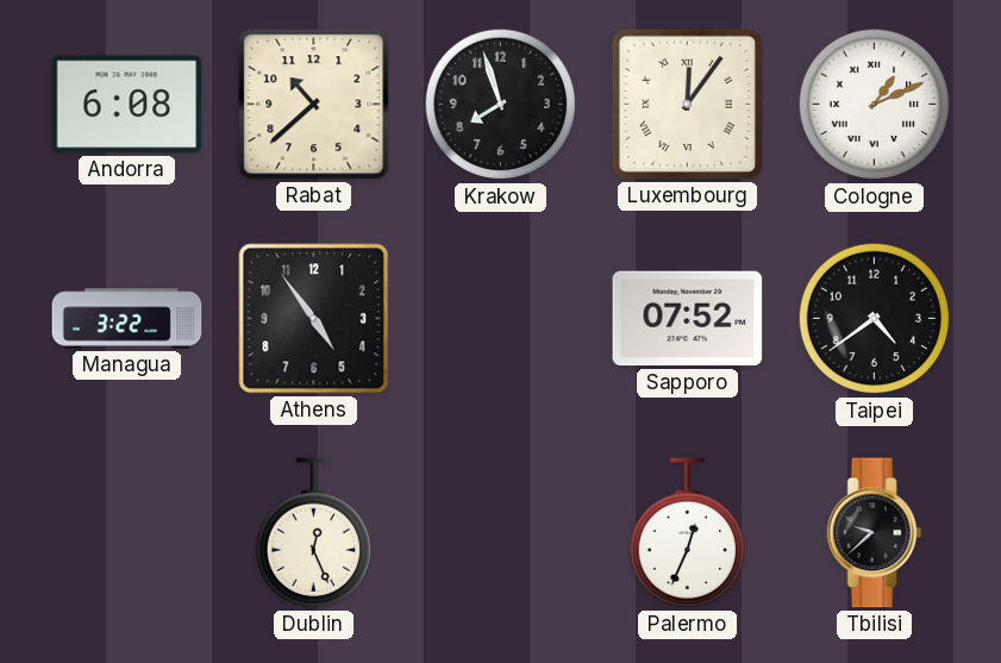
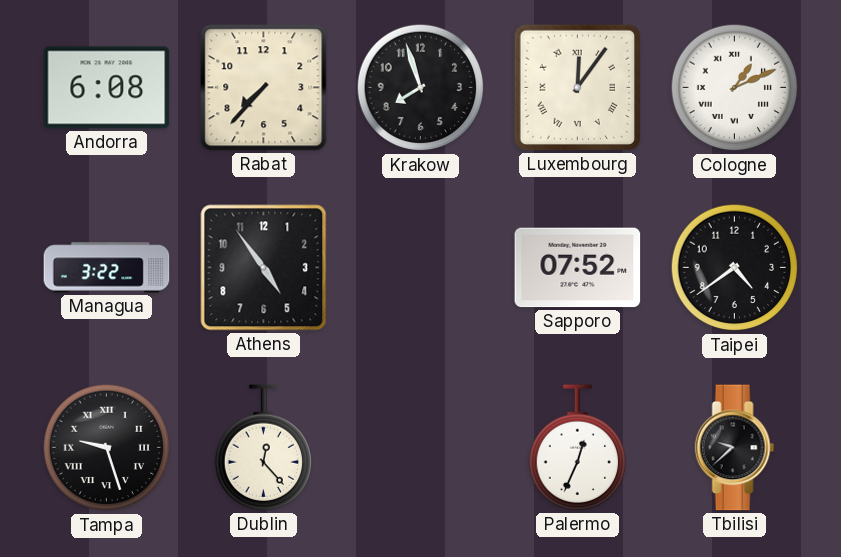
Rabat: 10:38 -> 7:37 (264, 88)
Tampa: none -> 9:27 (107, 448)
Dublin: 12:26 -> 12:23 (263, 448)
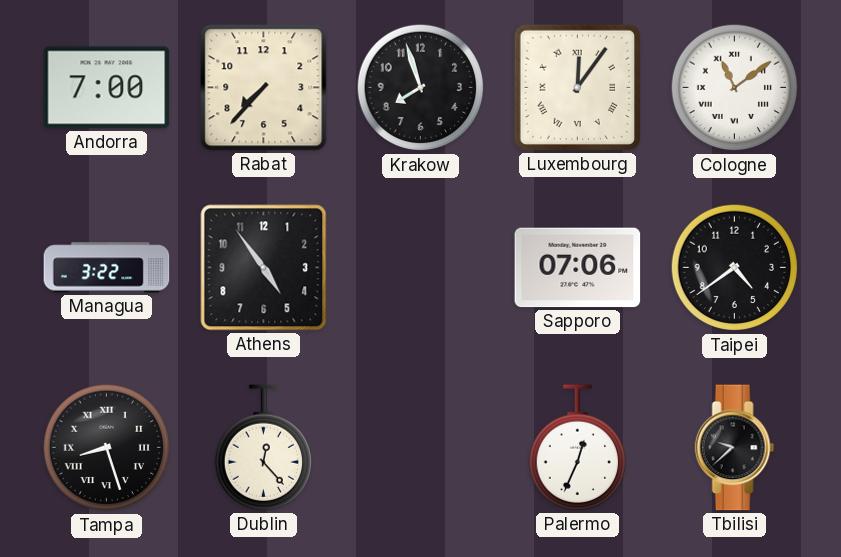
Andorra: 6:08 -> 7:00 (107, 88)
Cologne: 1:11 -> 11:09 (735, 88)
Sapporo: 07:52 -> 07:06 (578, 268)
Tampa: 9:27 -> 8:27 (107, 448)
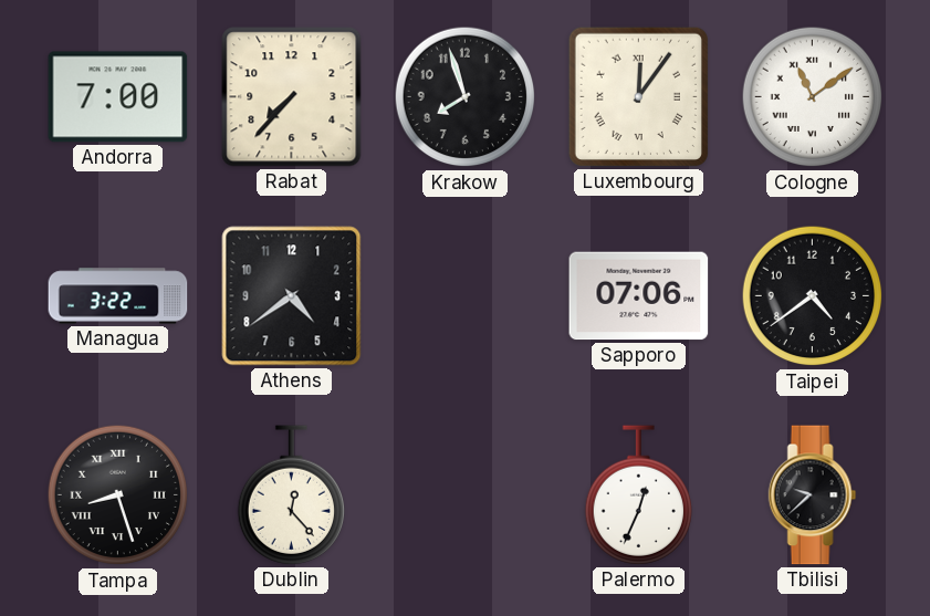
Athens: 4:54 -> 4:39 (292, 296)
